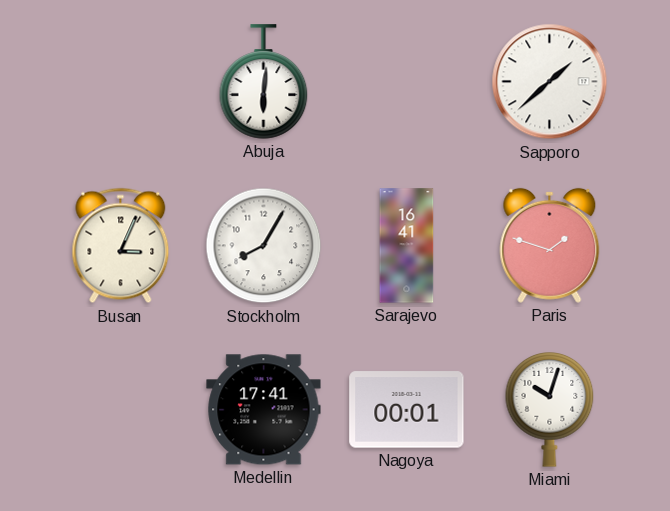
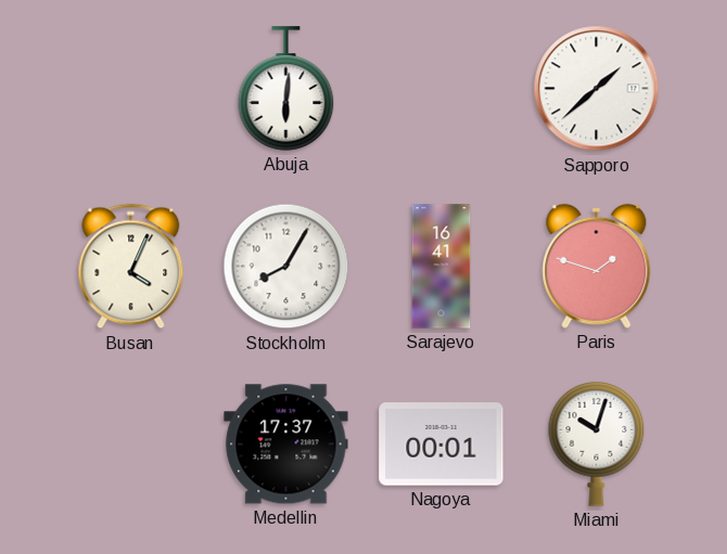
Busan: 3:04 -> 4:04 (131, 267)
Medellin: 17:41 -> 17:37 (286, 445)
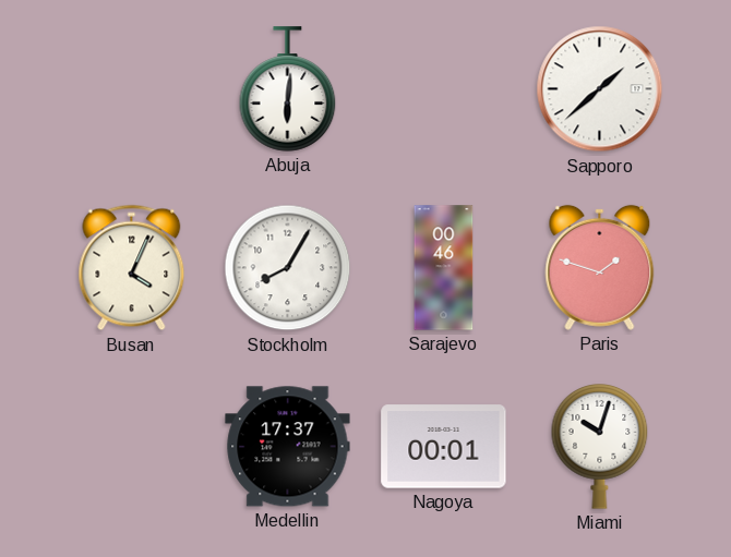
Sarajevo: 16:41 -> 00:46 (444, 268)
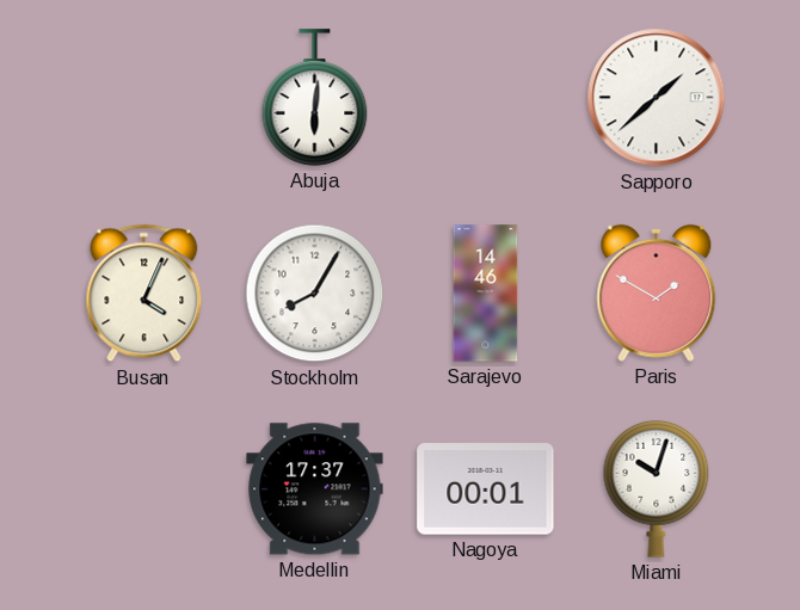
Sarajevo: 00:46 -> 14:46 (486, 294)
Paris: 1:48 -> 1:50 (657, 292)
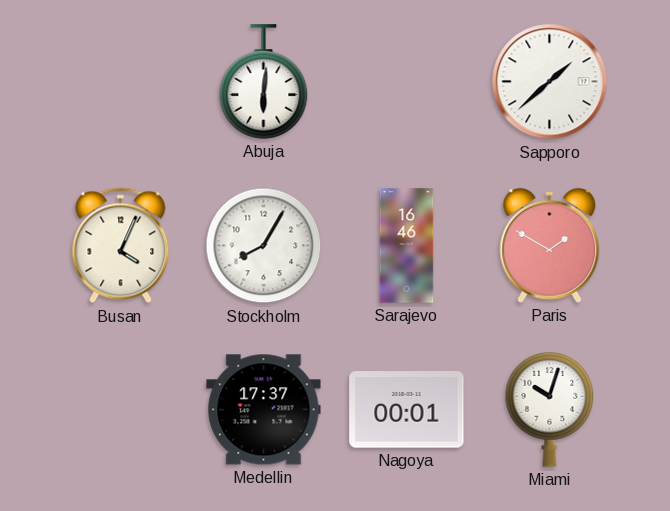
Sarajevo: 14:46 -> 16:46 (407, 246)
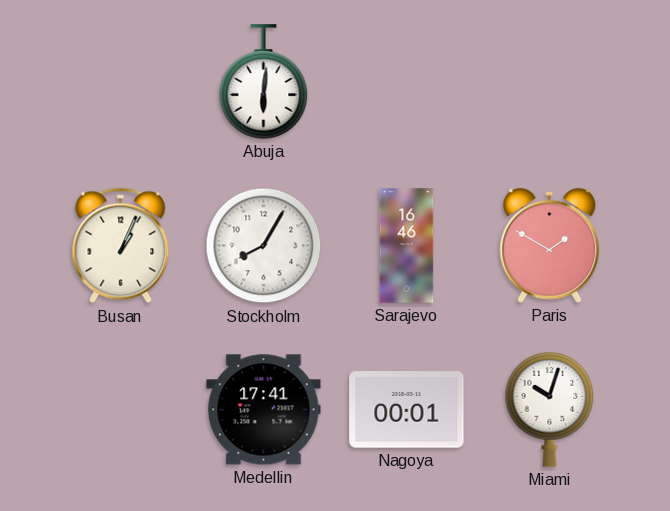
Sapporo: 1:38 -> none (550, 82)
Busan: 4:04 -> 1:04 (121, 246)
Medellin: 17:37 -> 17:41 (264, 410)
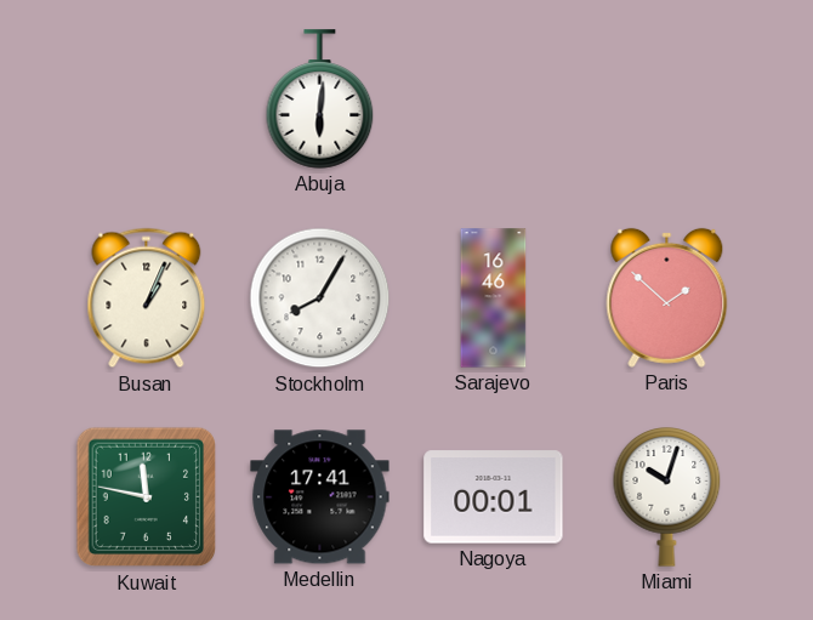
Paris: 1:50 -> 1:52 (667, 297)
Kuwait: none -> 11:47 (147, 497)
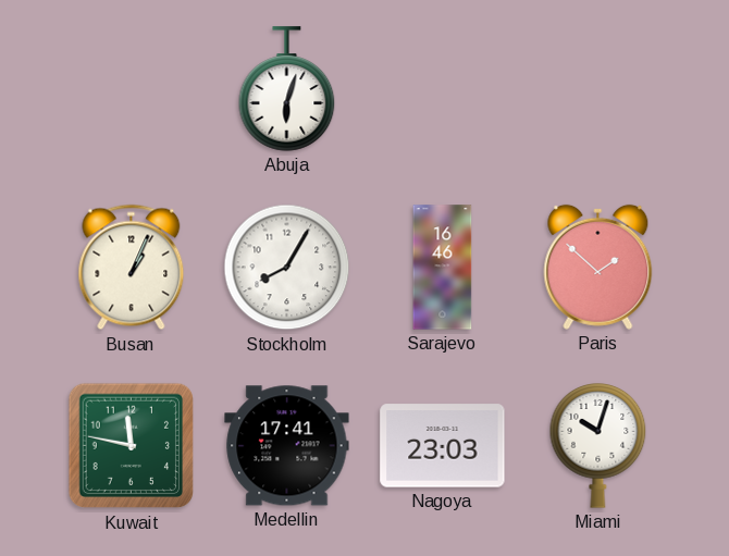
Abuja: 6:01 -> 6:03 (287, 89)
Nagoya: 00:01 -> 23:03 (443, 446)
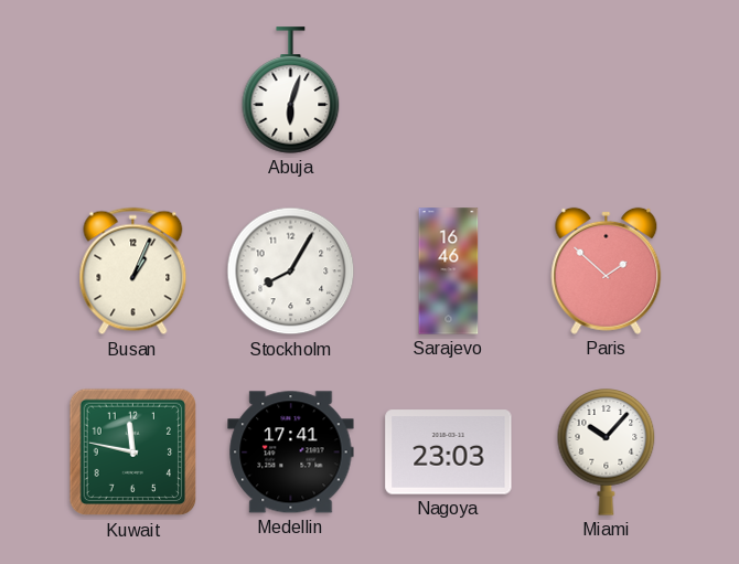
Miami: 10:03 -> 10:07 (607, 453)
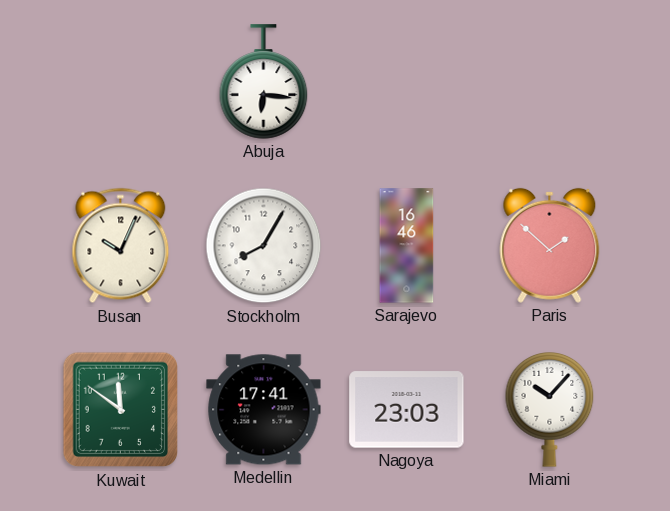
Abuja: 6:03 -> 6:16 (264, 82)
Busan: 1:04 -> 10:04 (121, 246)
Kuwait: 11:47 -> 11:51 (121, 410)
